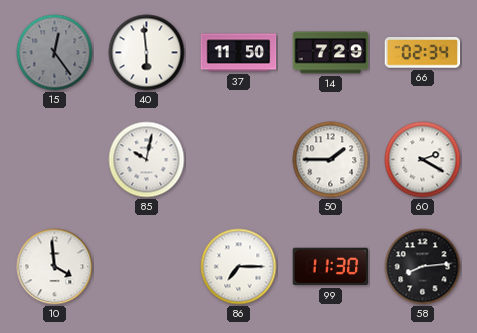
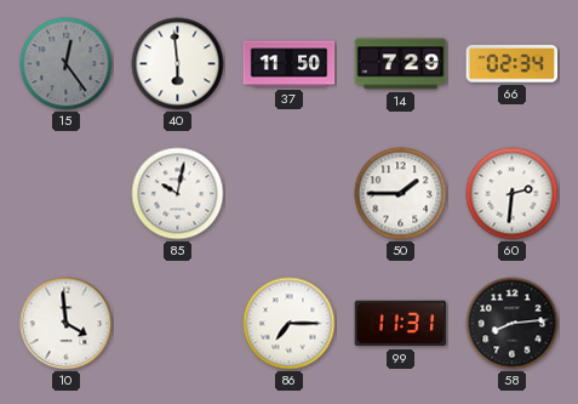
60: 2:20 -> 2:31 (513, 194)
99: 11:30 -> 11:31 (401, 324)
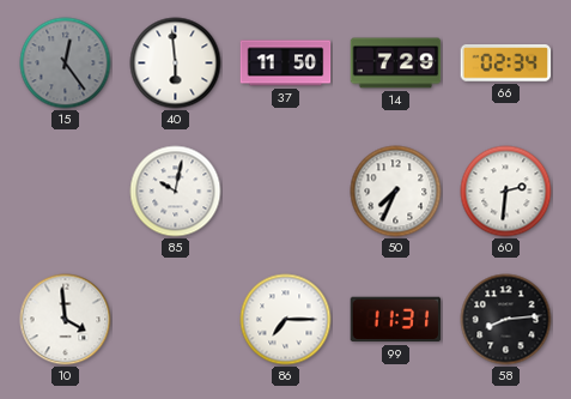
50: 1:45 -> 7:34 (396, 192)
